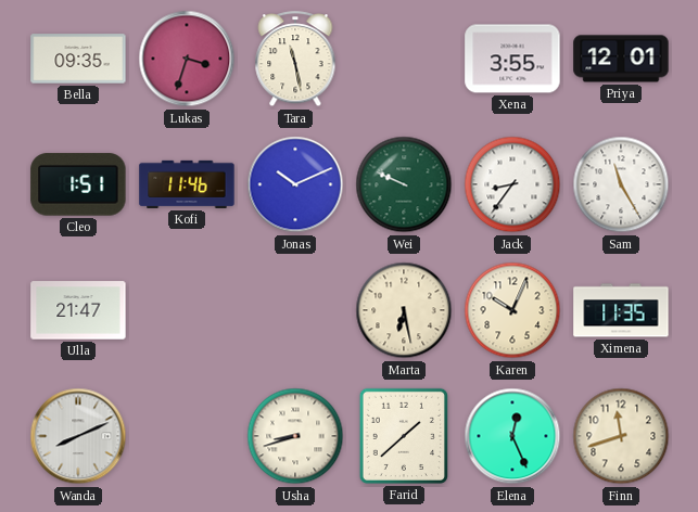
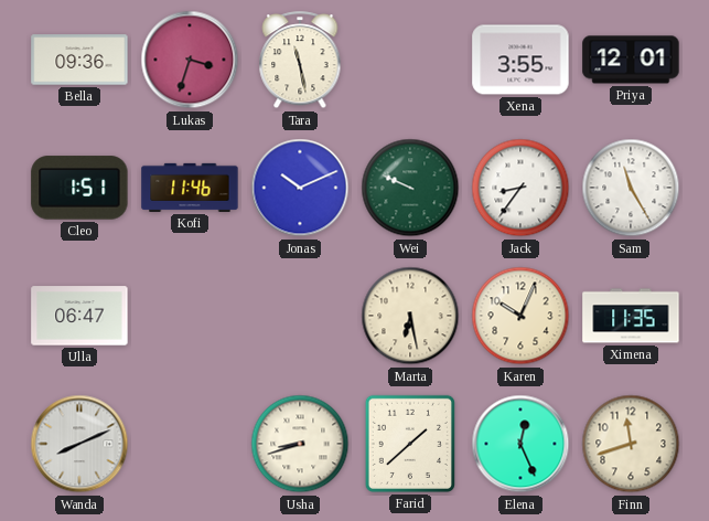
Bella: 09:35 -> 09:36 (79, 60)
Ulla: 21:47 -> 06:47 (79, 316)
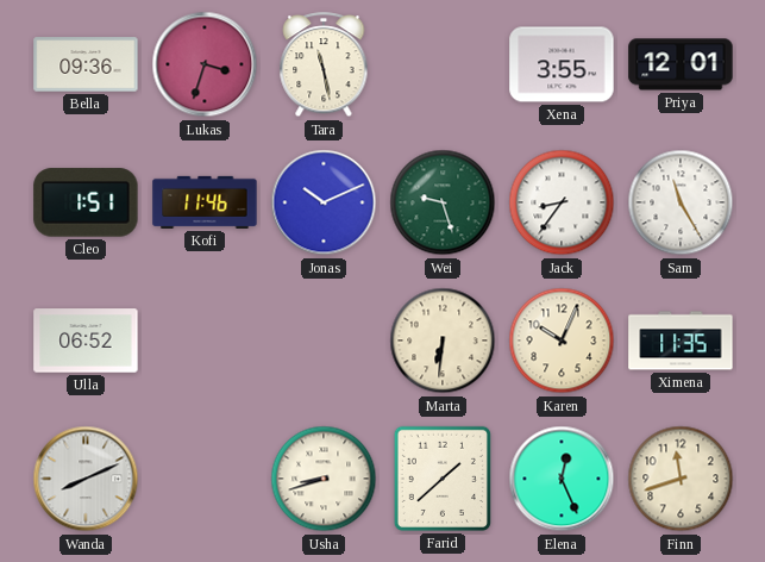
Wei: 9:49 -> 9:27 (443, 202)
Ulla: 06:47 -> 06:52 (86, 341)
Marta: 6:28 -> 6:31 (443, 341)
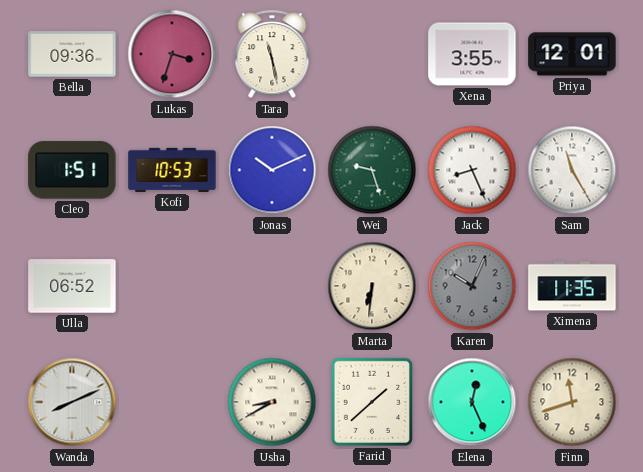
Kofi: 11:46 -> 10:53 (172, 170)
Jack: 8:36 -> 8:26 (472, 170)
Karen dial: cream -> grey (472, 286)
Usha: 8:42 -> 8:40 (272, 402)
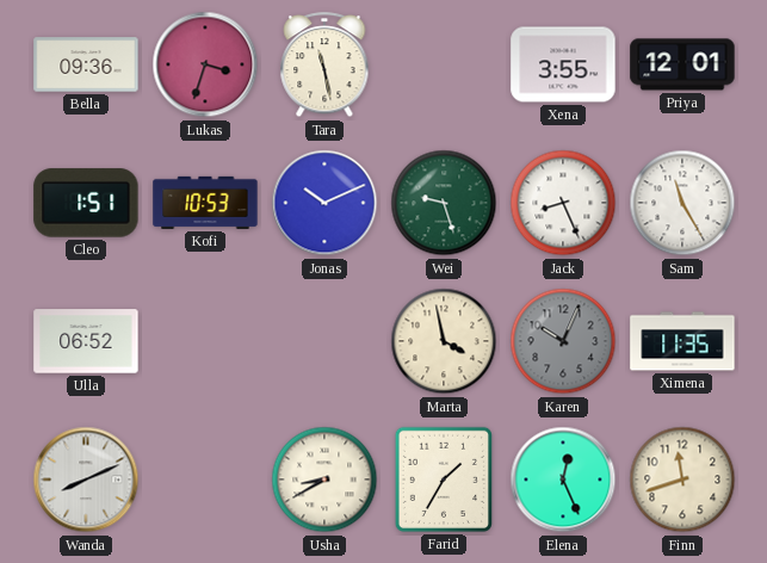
Marta: 6:31 -> 3:58 (444, 341)
Farid: 1:38 -> 1:35 (444, 480)
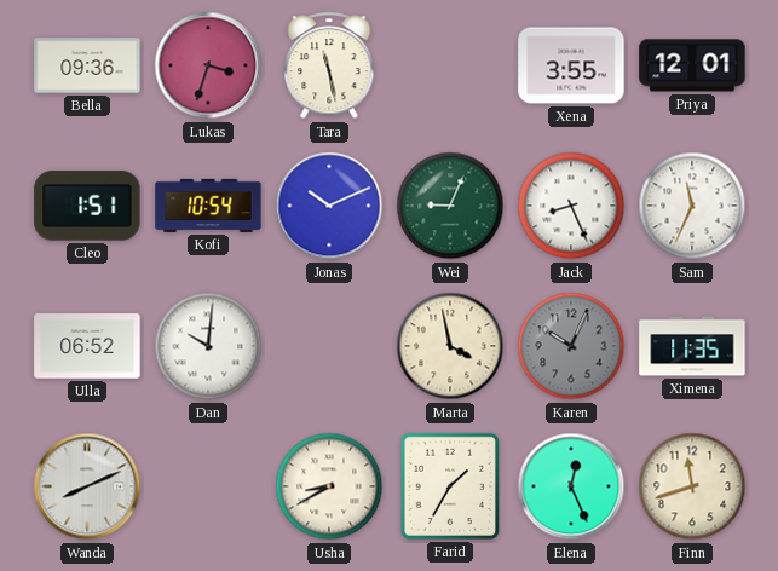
Kofi: 10:53 -> 10:54 (208, 206)
Wei: 9:27 -> 9:04 (450, 206)
Sam: 11:25 -> 11:34 (692, 206)
Dan: none -> 10:01 (208, 346)
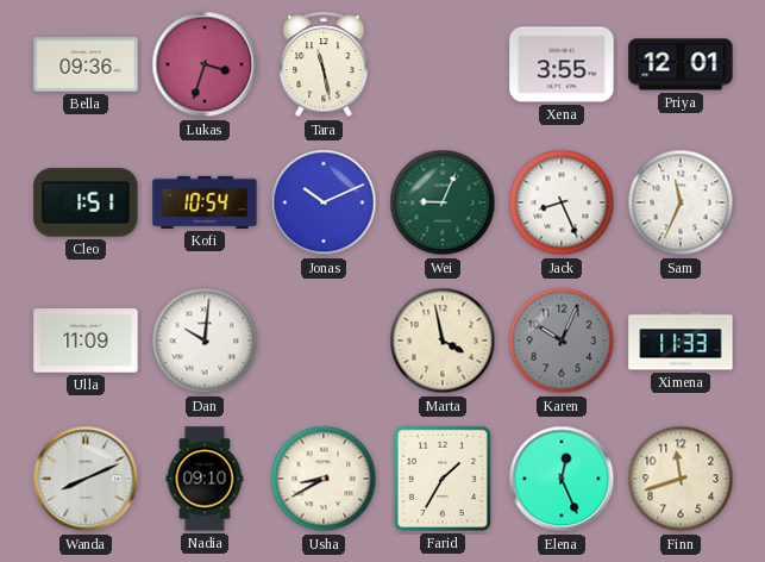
Ulla: 06:52 -> 11:09 (86, 341)
Ximena: 11:35 -> 11:33 (681, 341)
Nadia: none -> 09:10 (205, 479)
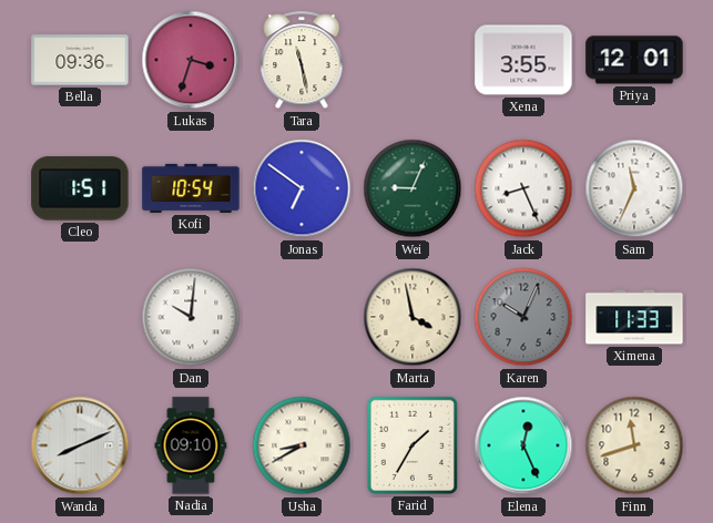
Jonas: 10:11 -> 6:51 (302, 188)
Ulla: 11:09 -> none (86, 341)
